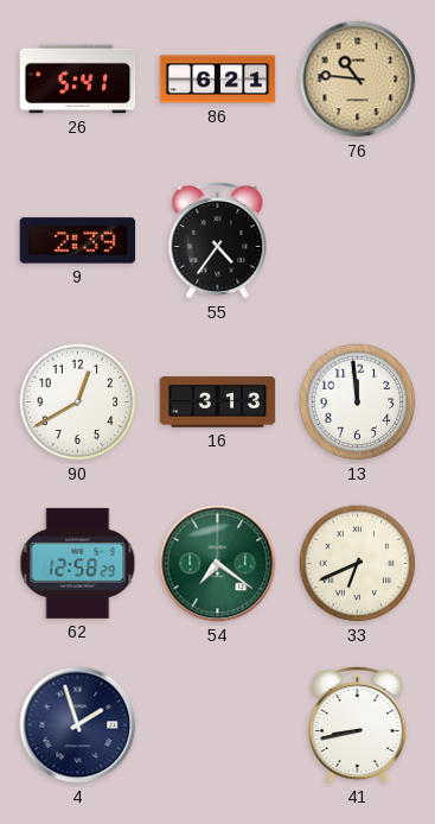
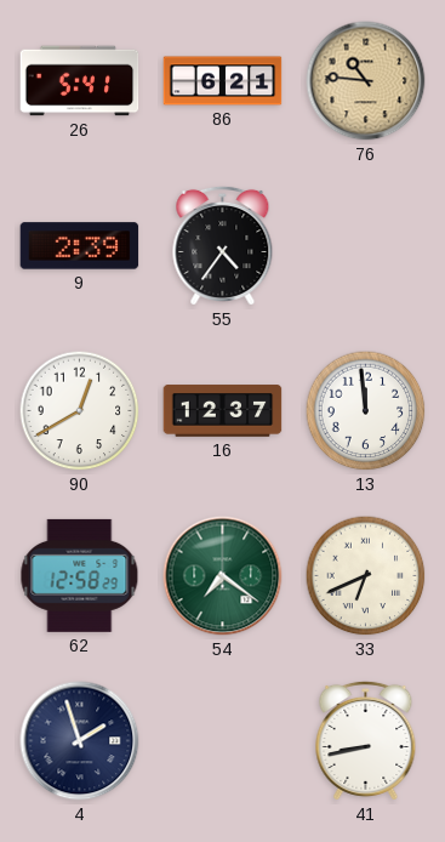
16: 3:13 -> 12:37 (223, 411)
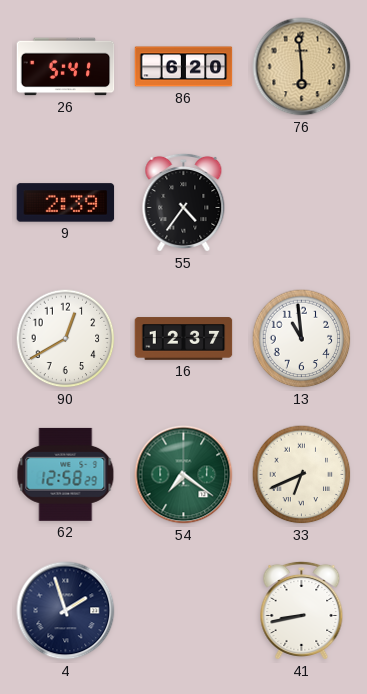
86: 6:21 -> 6:20 (184, 67)
76: 10:46 -> 5:59 (302, 67)
13: 11:59 -> 10:59 (302, 339)
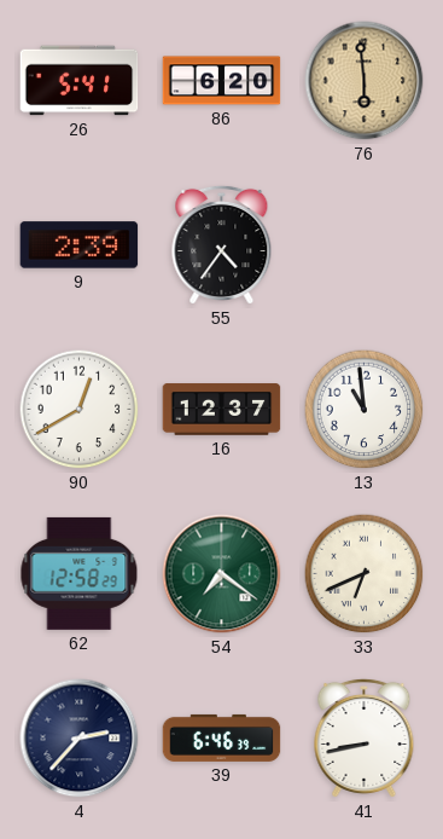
4: 1:57 -> 2:37 (80, 739)
39: none -> 6:46 (222, 737)
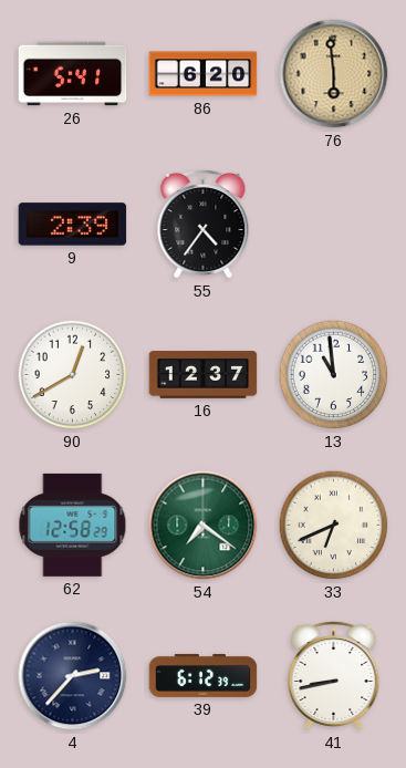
39: 6:46 -> 6:12 (204, 675)
